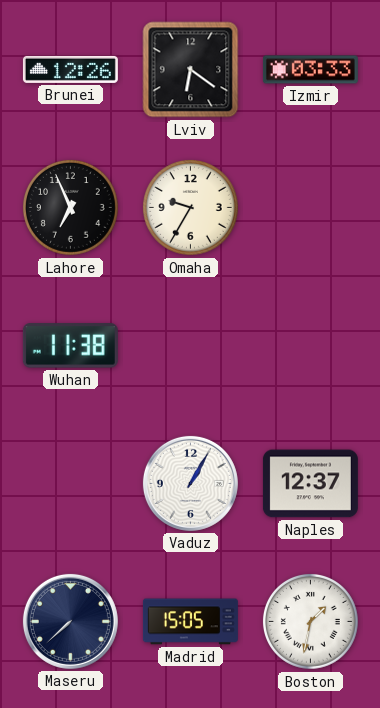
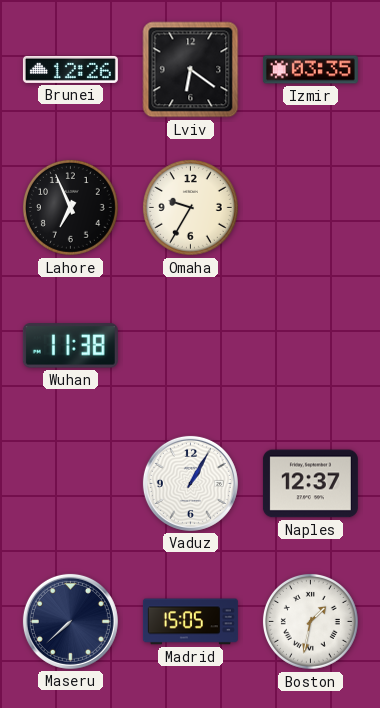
Izmir: 03:33 -> 03:35 (310, 70)
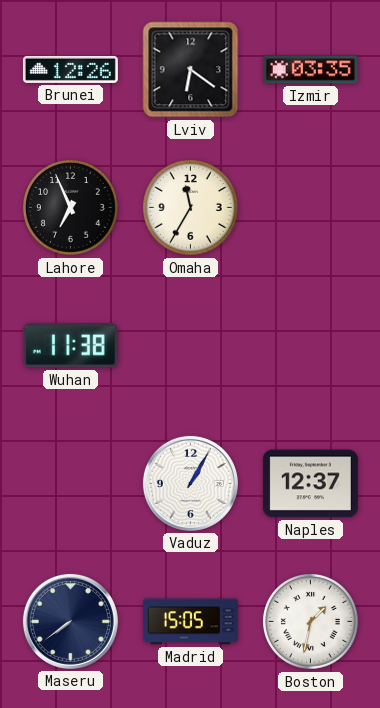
Omaha: 9:35 -> 11:35 (190, 207)
Maseru: 7:38 -> 7:39 (70, 621)
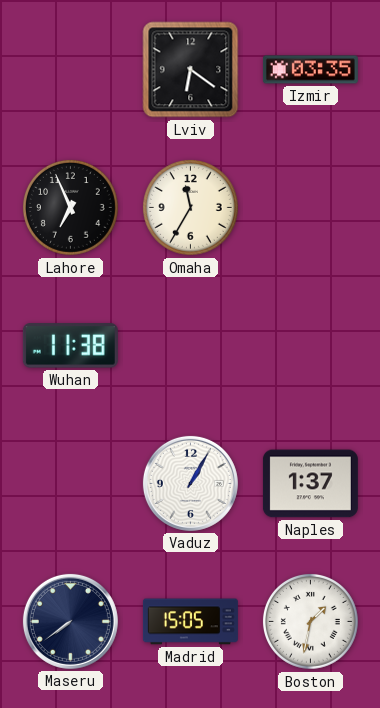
Brunei: 12:26 -> none (70, 69)
Naples: 12:37 -> 1:37 (310, 484)
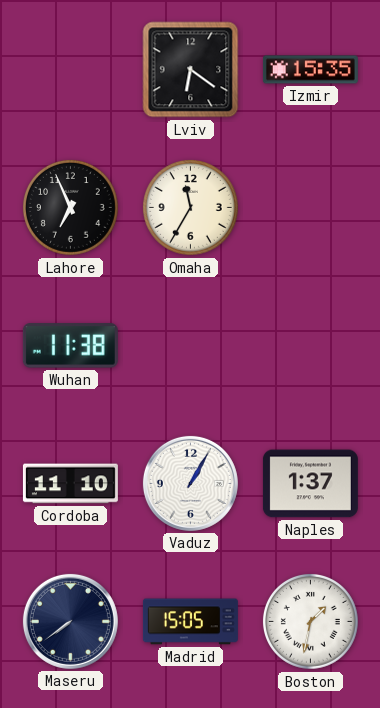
Izmir: 03:35 -> 15:35 (310, 70)
Cordoba: none -> 11:10 (70, 484)
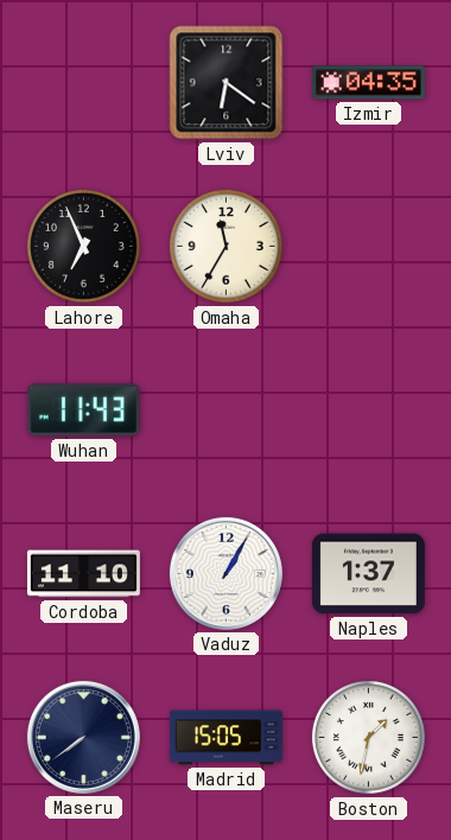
Izmir: 15:35 -> 04:35 (368, 83)
Wuhan: 11:38 -> 11:43 (83, 411)
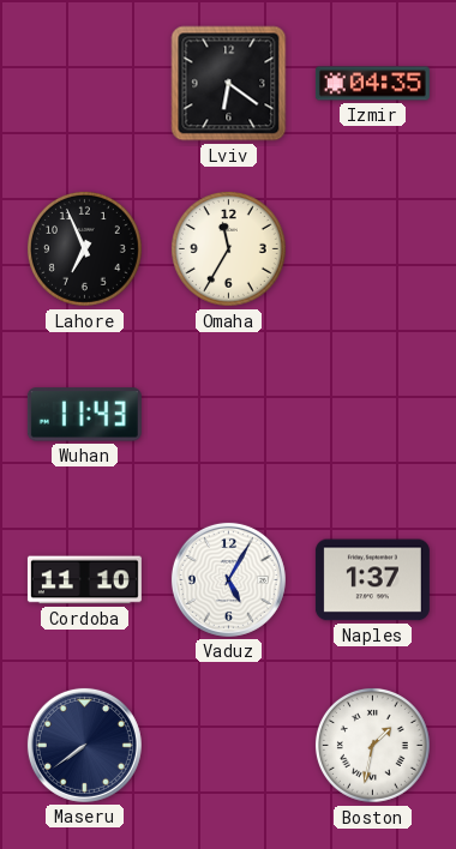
Vaduz: 1:05 -> 5:05 (228, 579)
Madrid: 15:05 -> none (225, 738)
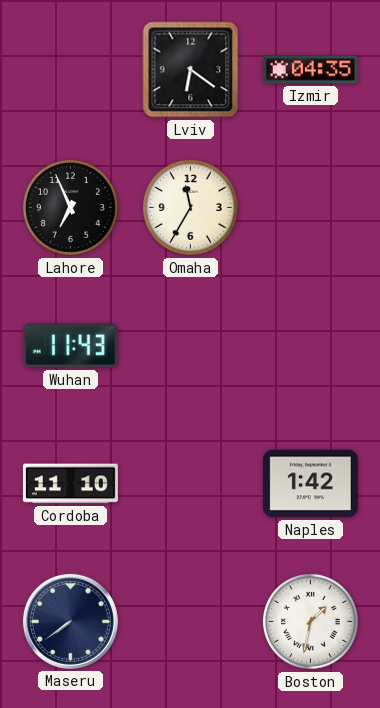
Vaduz: 5:05 -> none (228, 579)
Naples: 1:37 -> 1:42 (310, 484)
